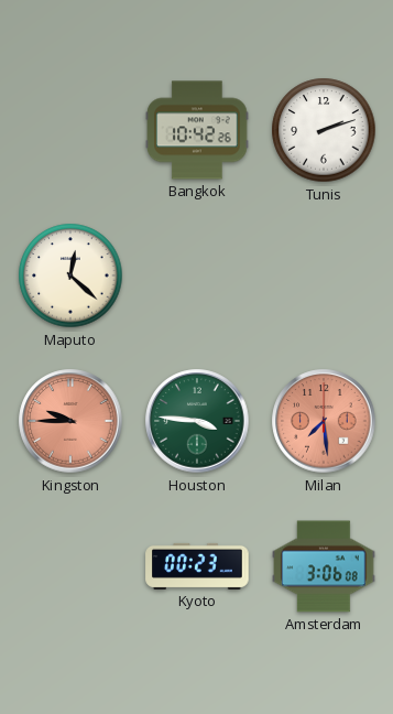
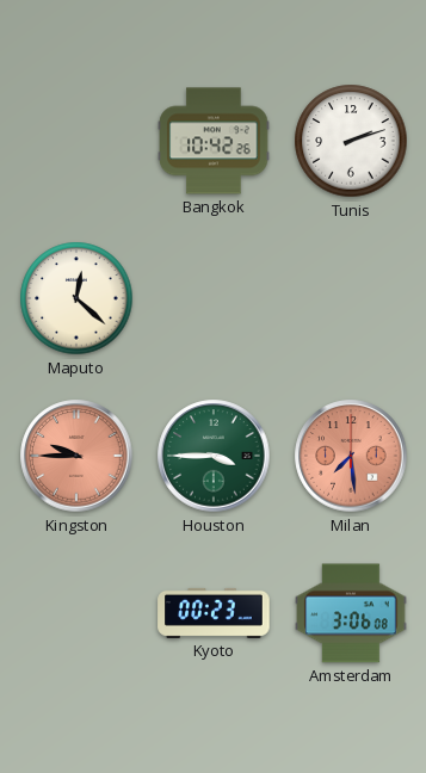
Houston: 3:46 -> 3:45 (214, 456)
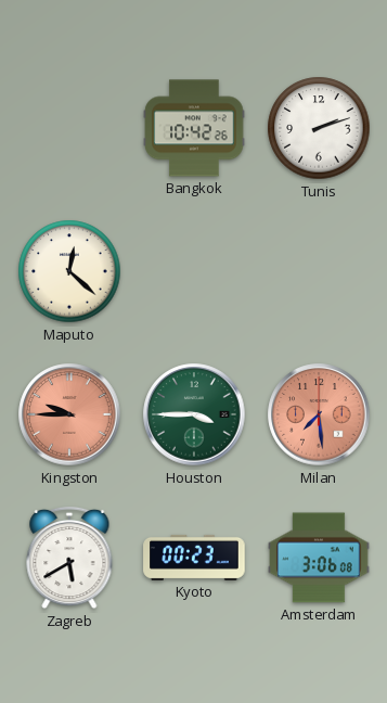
Zagreb: none -> 5:40 (69, 558)
